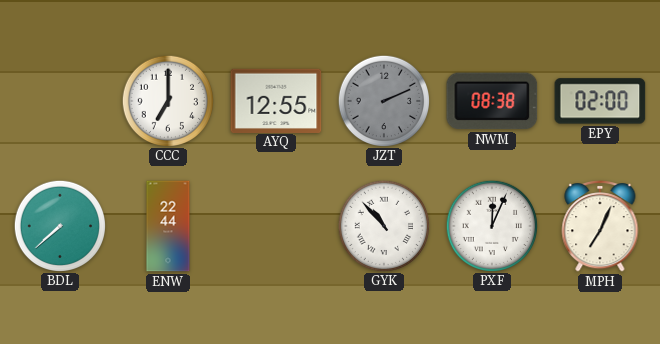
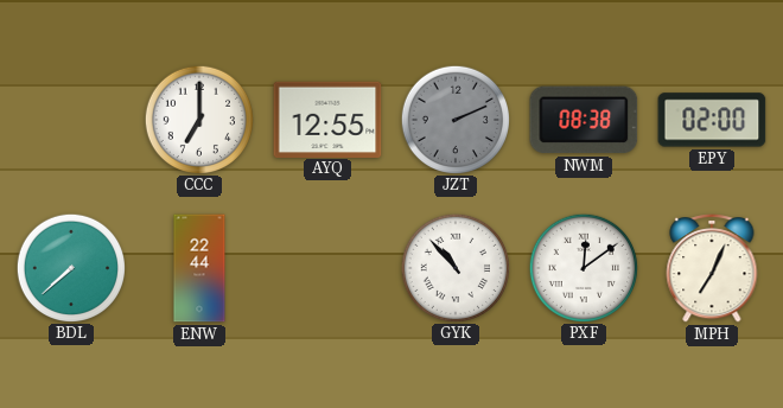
PXF: 12:04 -> 12:09 (583, 267)
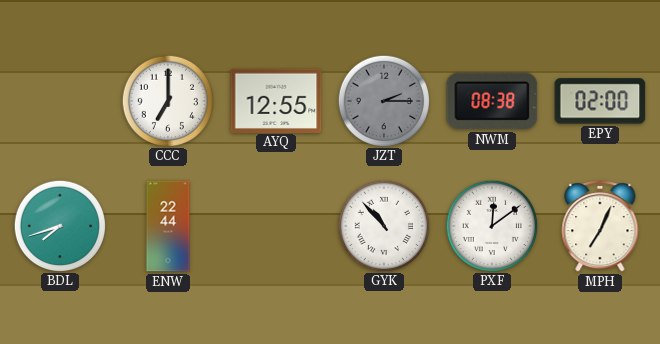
JZT: 2:11 -> 2:15 (383, 100)
BDL: 7:38 -> 7:42 (59, 225)
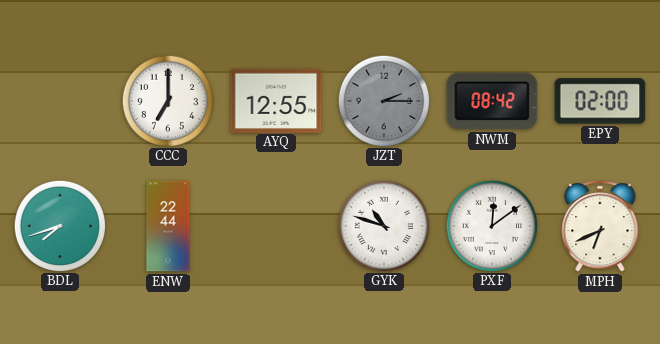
NWM: 08:38 -> 08:42 (492, 101)
GYK: 10:53 -> 10:48 (383, 225)
MPH: 7:04 -> 6:41 (600, 227)
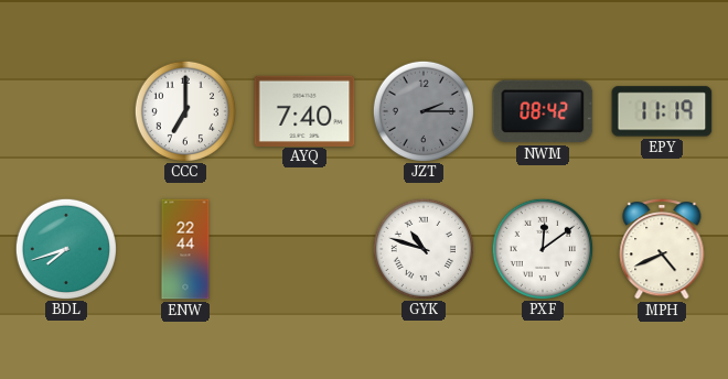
AYQ: 12:55 -> 7:40 (304, 110)
EPY: 02:00 -> 11:19 (662, 111)
MPH: 6:41 -> 4:41 (662, 250)
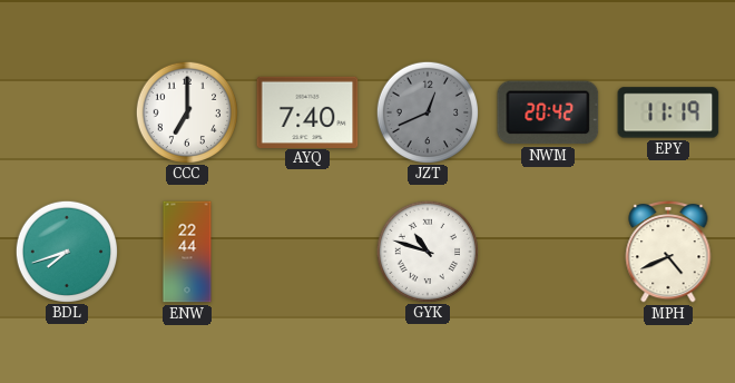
JZT: 2:15 -> 12:41 (427, 111)
NWM: 08:42 -> 20:42 (548, 112)
PXF: 12:09 -> none (542, 248)
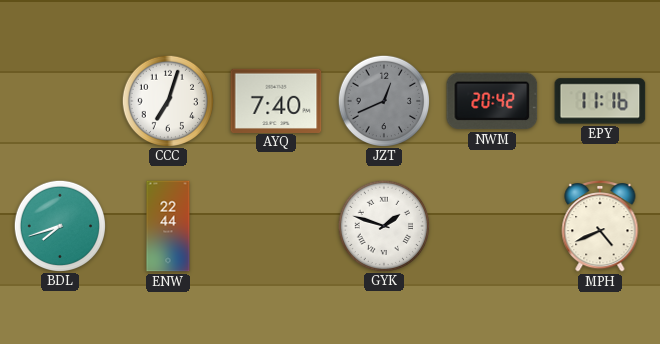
CCC: 7:00 -> 7:03 (167, 100)
EPY: 11:19 -> 11:16 (600, 101)
GYK: 10:48 -> 1:48 (383, 225)
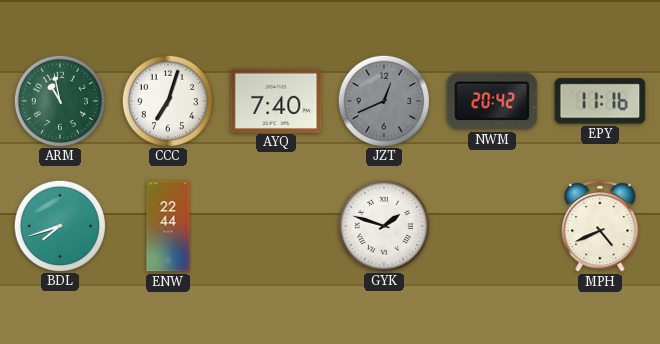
ARM: none -> 10:58 (59, 100)
